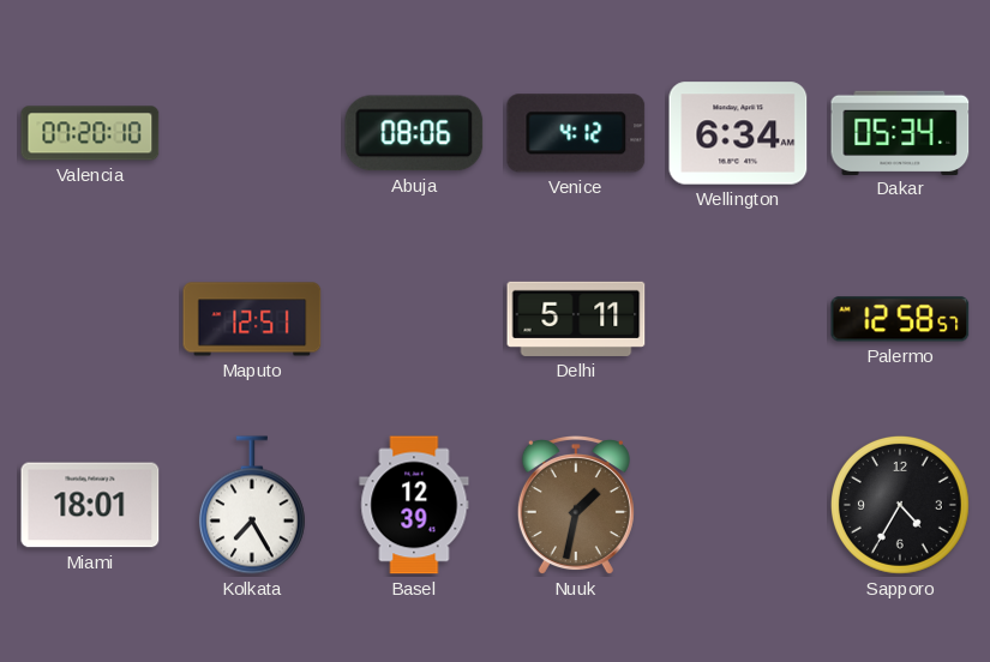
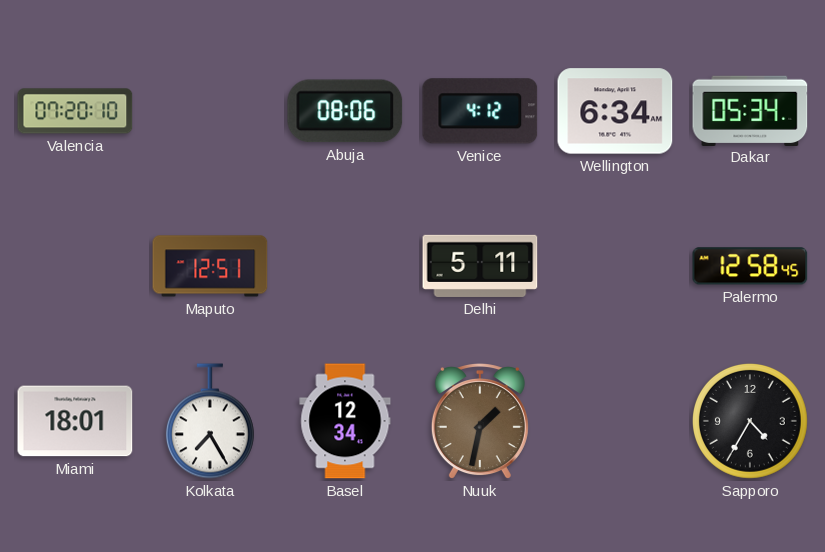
Palermo: 12:58:57 -> 12:58:45 (750, 266)
Basel: 12:39 -> 12:34 (345, 421)
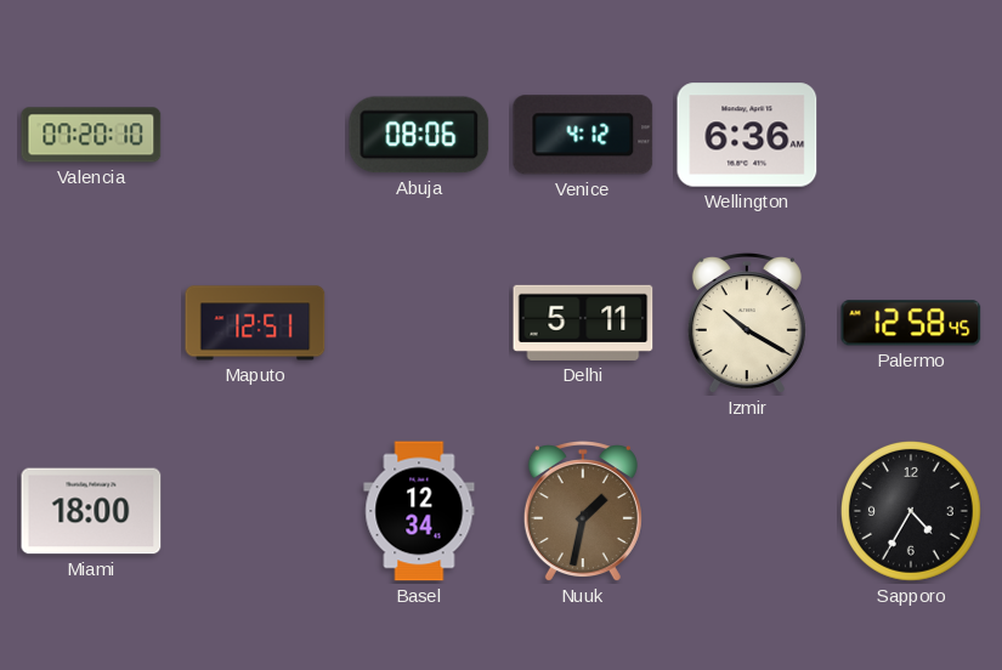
Wellington: 6:34 -> 6:36 (747, 135)
Dakar: 05:34 -> none (750, 110)
Izmir: none -> 10:20 (747, 324)
Miami: 18:01 -> 18:00 (91, 511)
Kolkata: 7:25 -> none (210, 421)
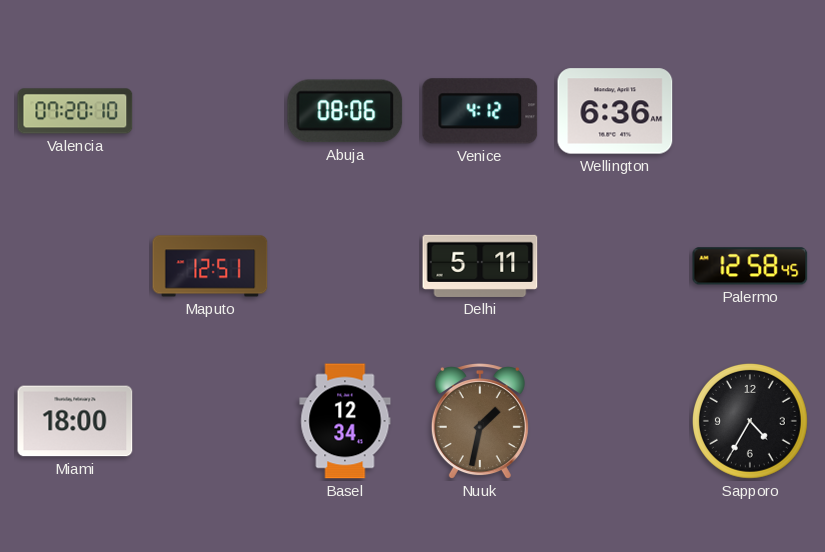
Izmir: 10:20 -> none (747, 324)
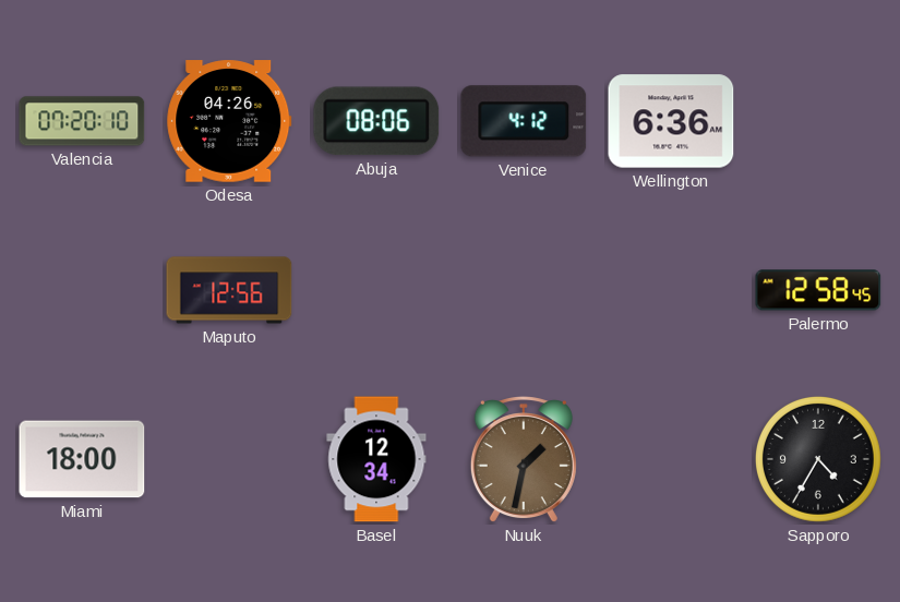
Odesa: none -> 04:26 (229, 121)
Maputo: 12:51 -> 12:56 (229, 290)
Delhi: 5:11 -> none (480, 266)
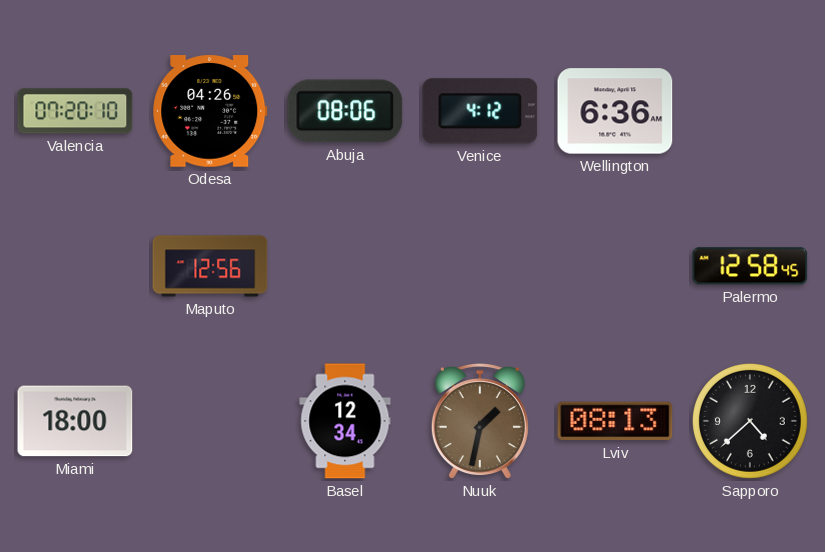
Lviv: none -> 08:13 (615, 421)
Sapporo: 4:35 -> 4:38 (750, 421)
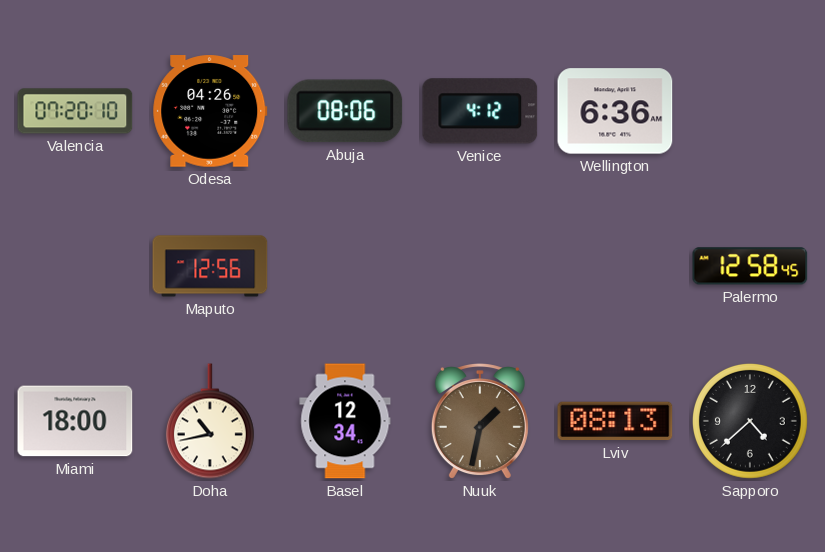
Doha: none -> 10:43 (210, 421)
